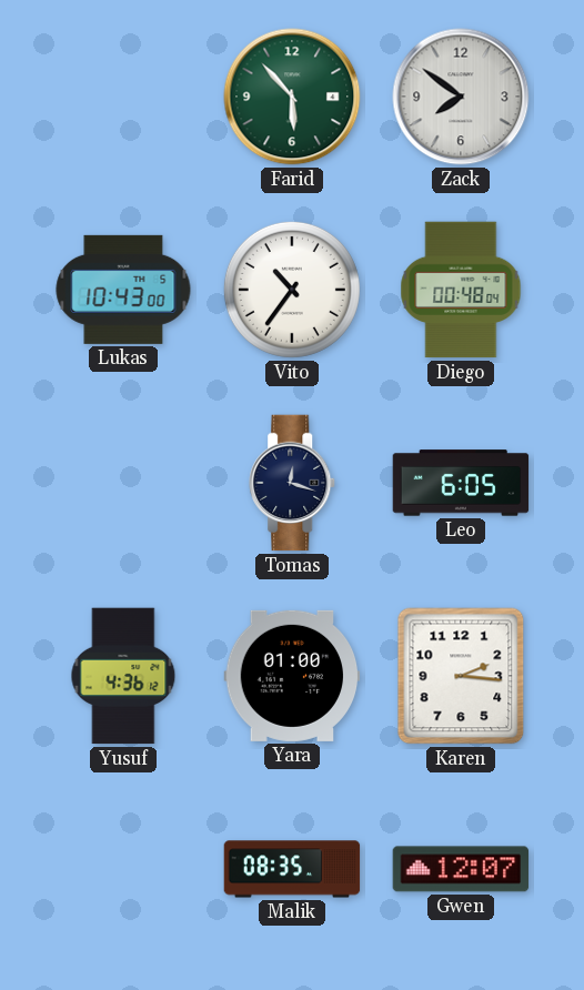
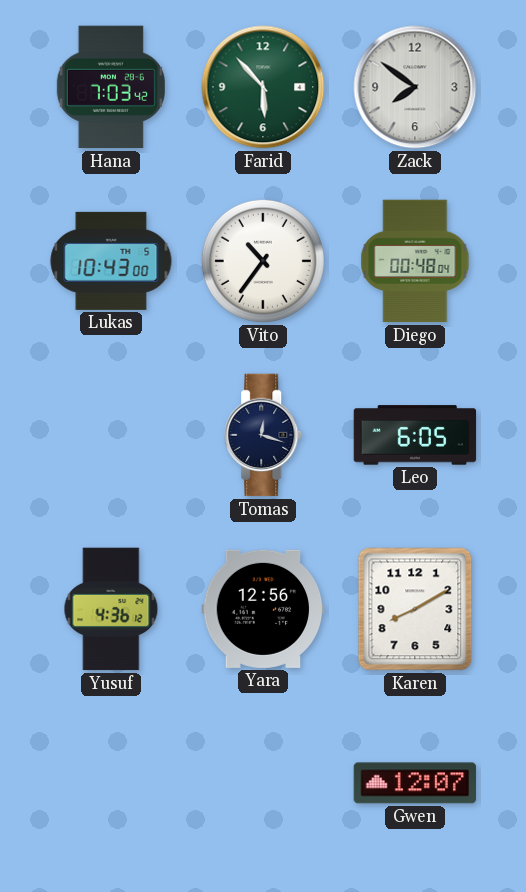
Hana: none -> 7:03 (111, 87)
Yara: 01:00 -> 12:56 (263, 609)
Karen: 2:16 -> 8:10 (415, 609)
Malik: 08:35 -> none (292, 869)
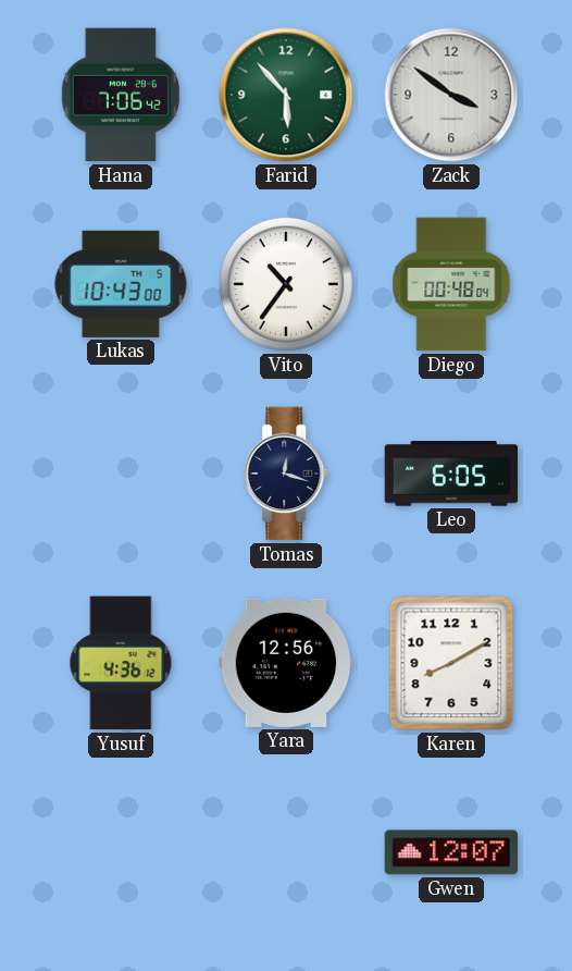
Hana: 7:03 -> 7:06 (121, 95)
Zack: 7:51 -> 3:51 (451, 95)
